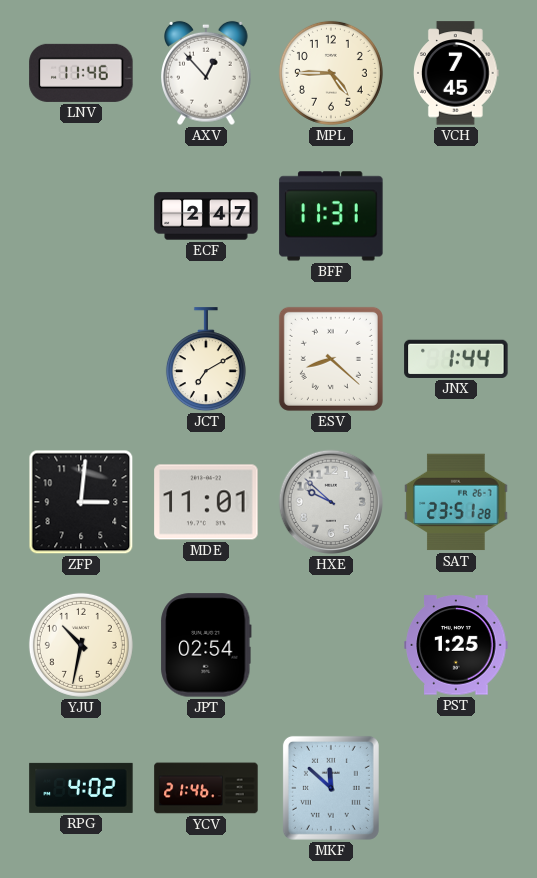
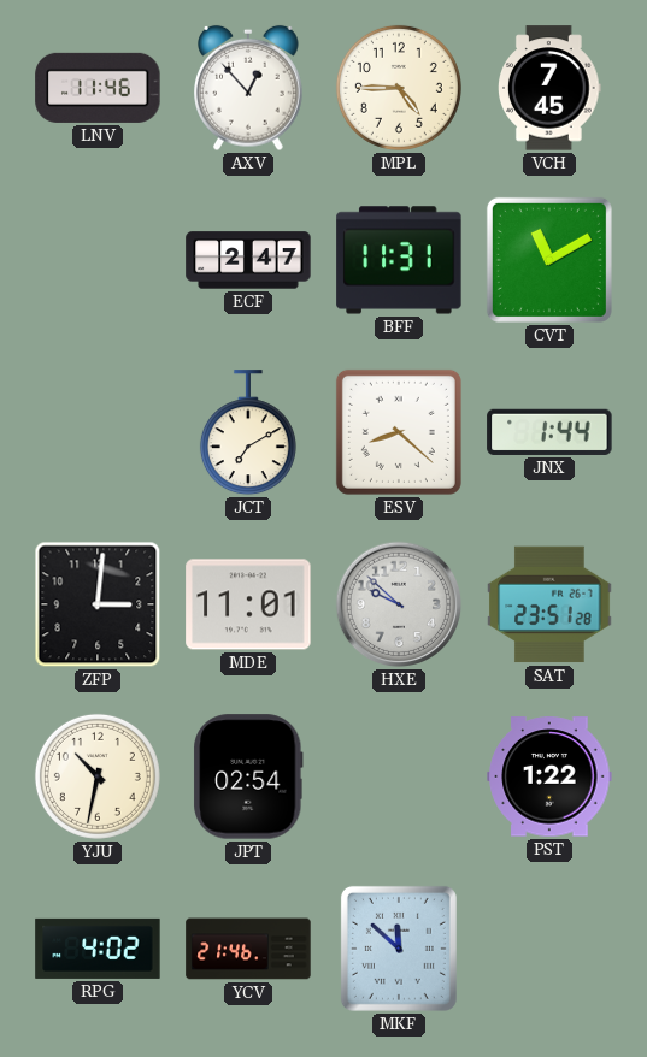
CVT: none -> 11:10 (549, 260)
PST: 1:25 -> 1:22 (549, 776)
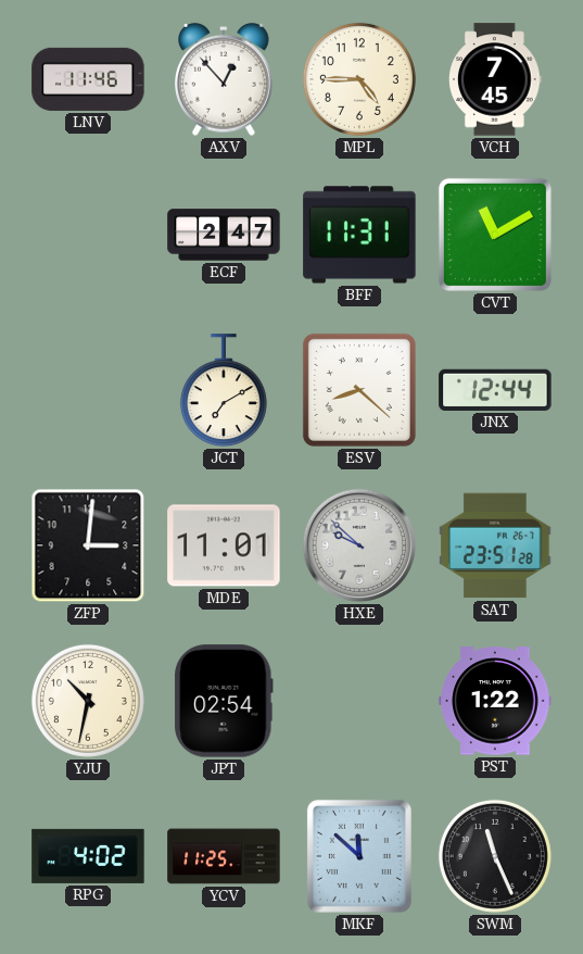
JNX: 1:44 -> 12:44 (495, 390)
YCV: 21:46 -> 11:25 (224, 856)
SWM: none -> 11:26 (495, 856)
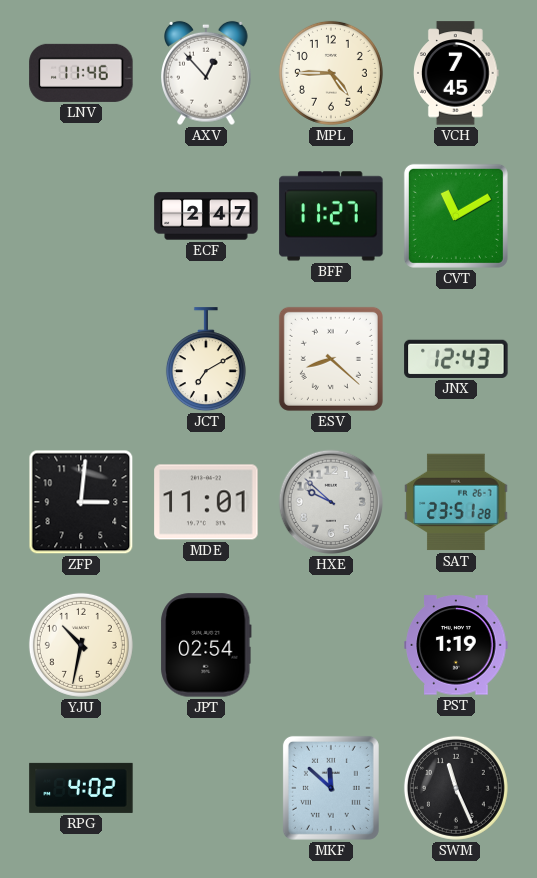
BFF: 11:31 -> 11:27 (331, 216)
JNX: 12:44 -> 12:43 (456, 359)
PST: 1:22 -> 1:19 (456, 645)
YCV: 11:25 -> none (224, 856)
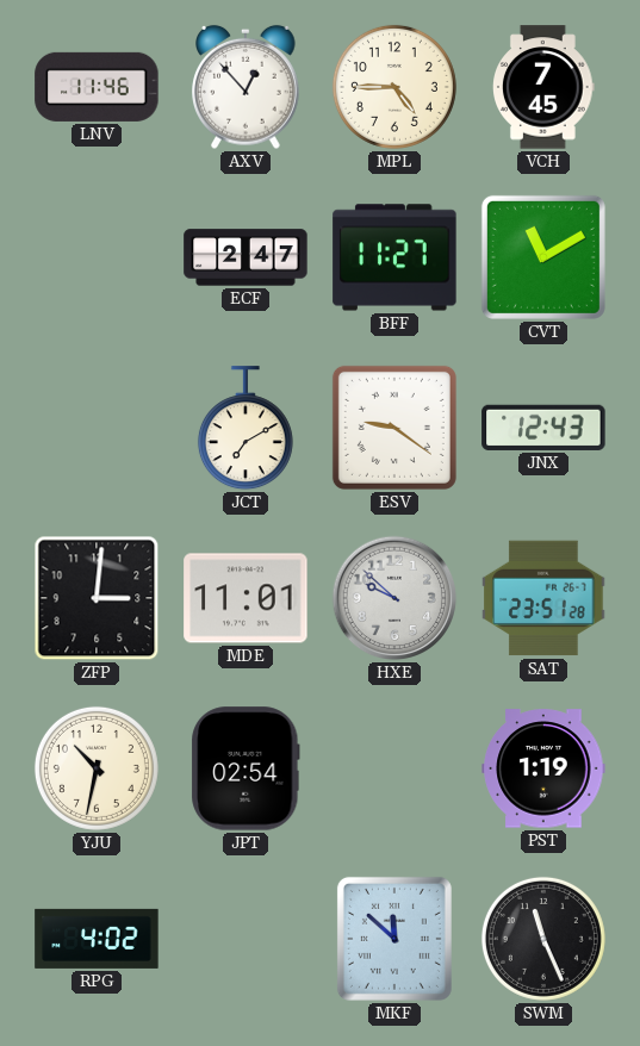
ESV: 8:22 -> 9:21 (394, 428)
